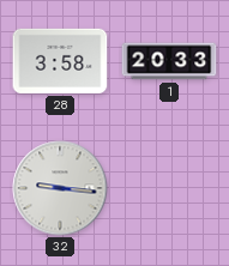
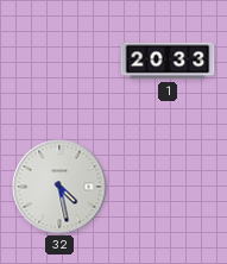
28: 3:58 -> none (60, 61)
32: 9:16 -> 4:28 (59, 187)
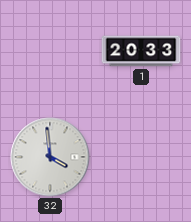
32: 4:28 -> 3:59 (50, 157)
